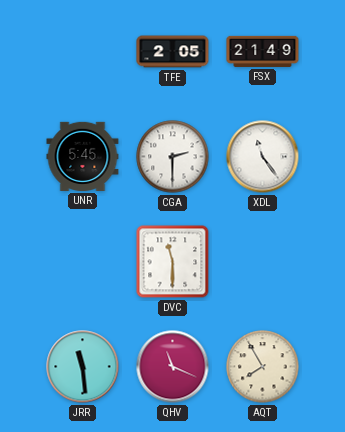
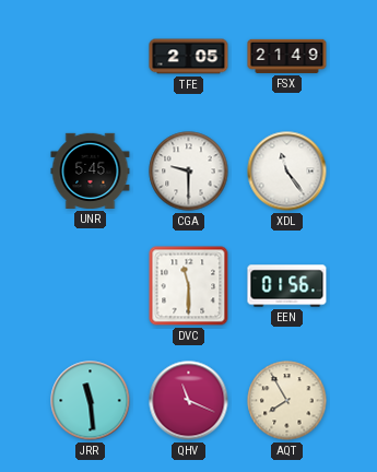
CGA: 2:30 -> 9:30 (189, 172)
EEN: none -> 01:56 (287, 286)
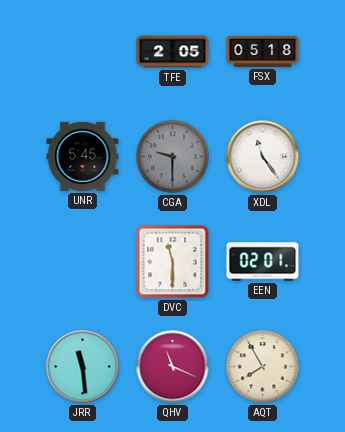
FSX: 21:49 -> 05:18 (263, 51)
CGA dial: white -> grey (173, 157)
EEN: 01:56 -> 02:01 (263, 262)
